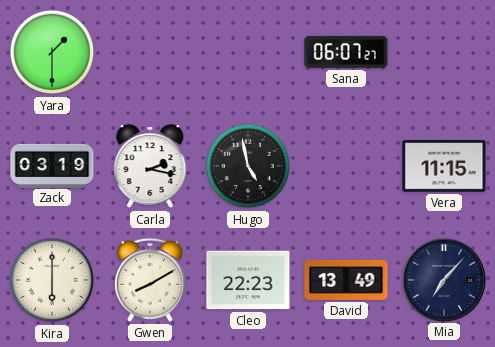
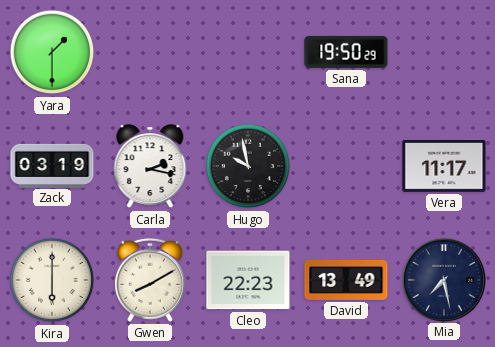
Sana: 06:07 -> 19:50 (346, 52)
Hugo: 4:58 -> 9:58 (248, 166)
Vera: 11:15 -> 11:17 (444, 167)
Mia: 7:07 -> 7:28 (443, 279)
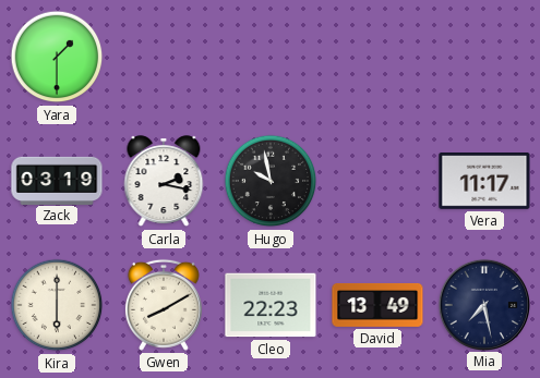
Sana: 19:50 -> none (346, 52)
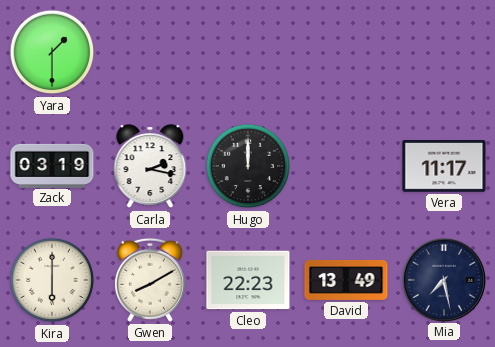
Hugo: 9:58 -> 12:00 (248, 166)
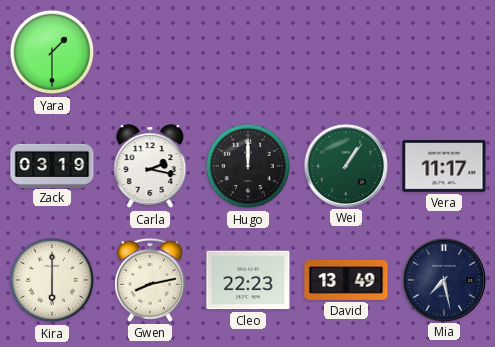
Wei: none -> 1:06 (345, 165)
Gwen: 8:10 -> 8:13 (150, 280)
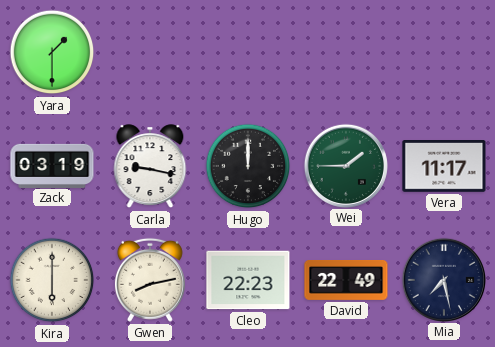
Carla: 2:17 -> 9:17 (150, 167)
Wei: 1:06 -> 1:45 (345, 165)
David: 13:49 -> 22:49 (346, 281)
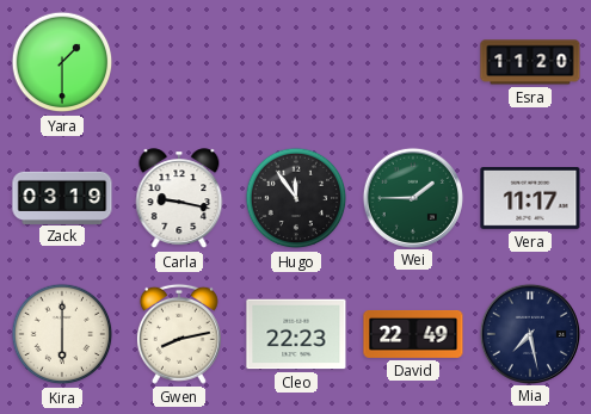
Esra: none -> 11:20 (530, 62)
Hugo: 12:00 -> 11:54 (296, 198)
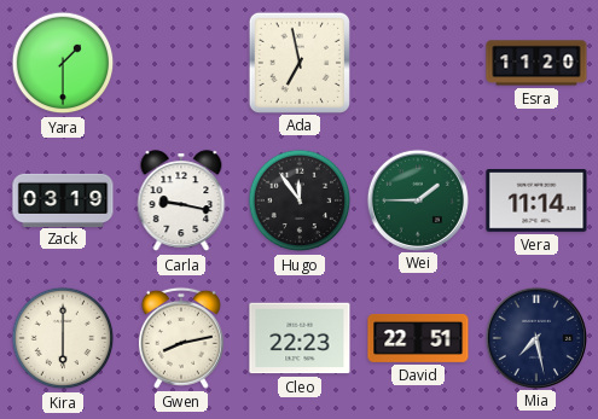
Ada: none -> 6:58 (298, 62)
Vera: 11:17 -> 11:14 (536, 202)
David: 22:49 -> 22:51 (418, 339)
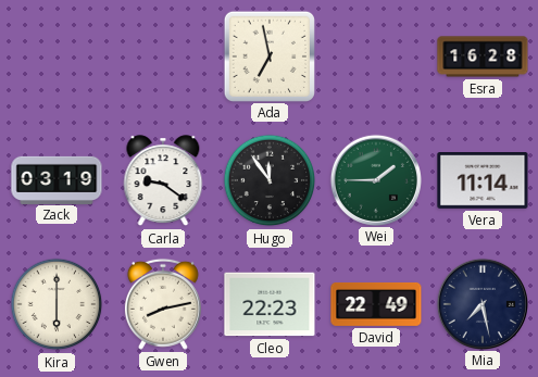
Yara: 1:30 -> none (63, 63)
Esra: 11:20 -> 16:28 (483, 56)
Carla: 9:17 -> 9:21 (163, 181)
David: 22:51 -> 22:49 (376, 305)
